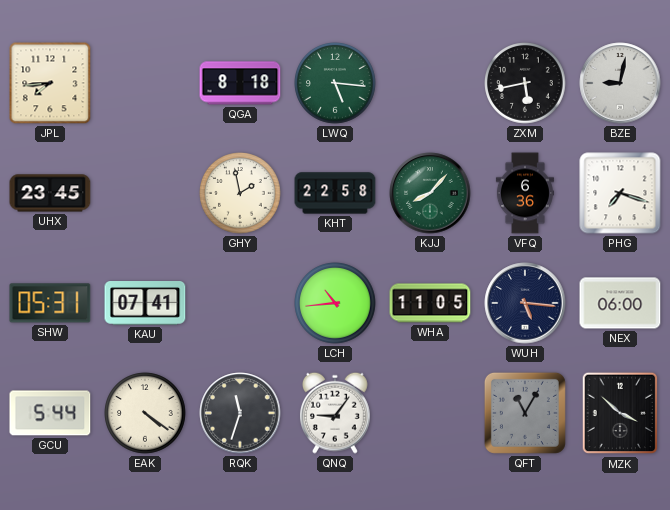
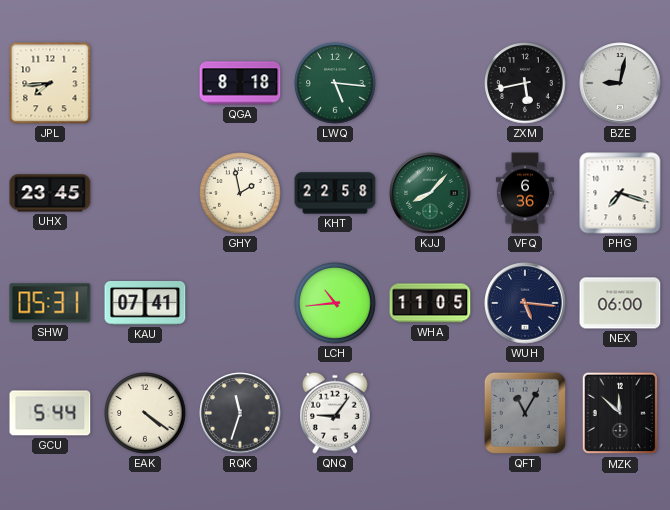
MZK: 3:52 -> 11:52 (620, 413)
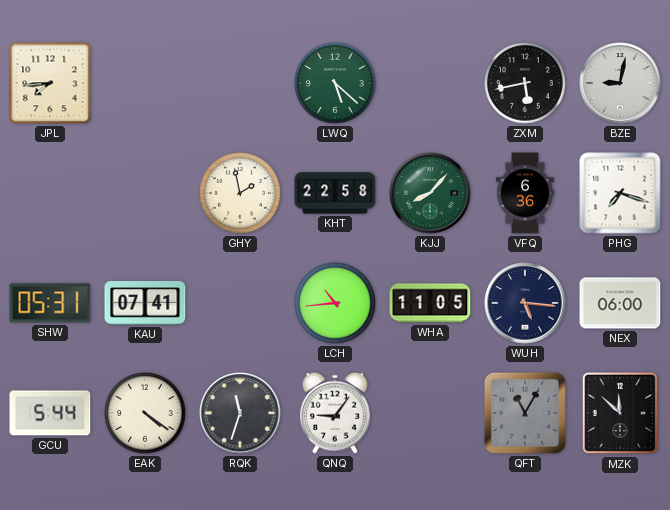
QGA: 8:18 -> none (240, 83)
LWQ: 5:16 -> 5:22 (335, 83)
UHX: 23:45 -> none (50, 193)
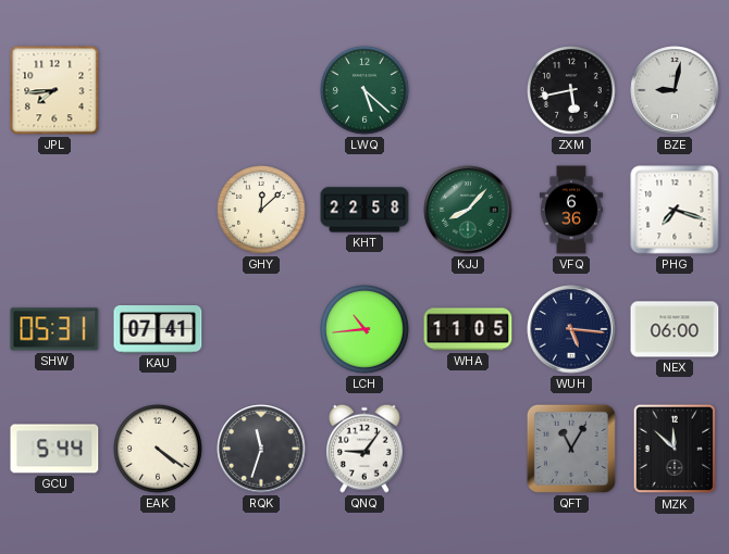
GHY: 1:58 -> 12:08 (261, 210)
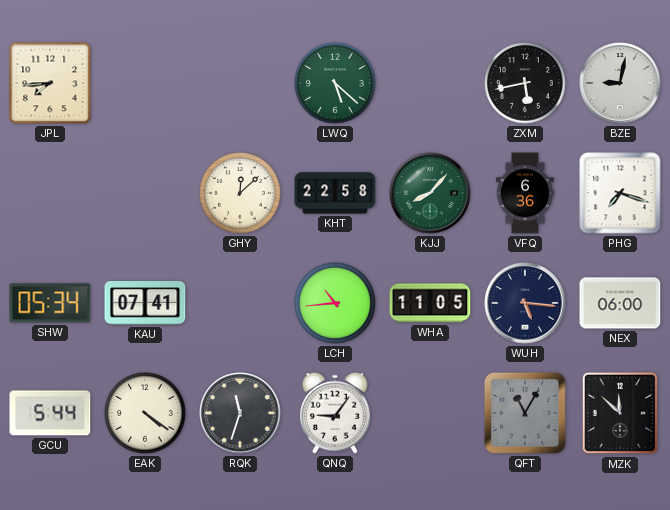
SHW: 05:31 -> 05:34 (50, 303)
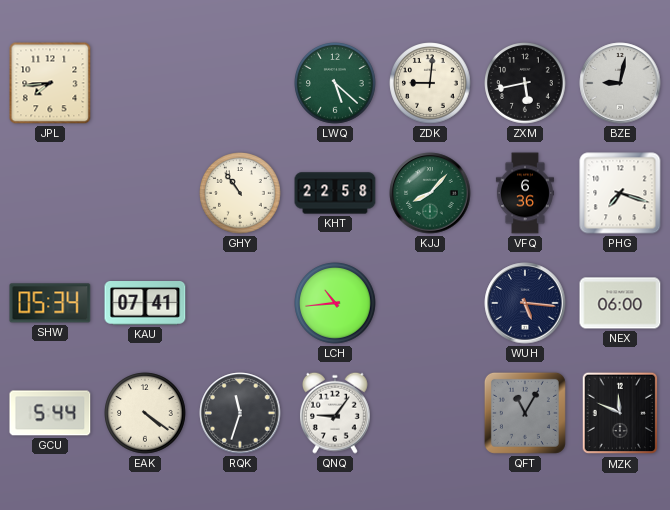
ZDK: none -> 9:01 (430, 83)
GHY: 12:08 -> 10:54 (240, 193)
WHA: 11:05 -> none (430, 303)
MZK: 11:52 -> 11:49 (620, 413)
